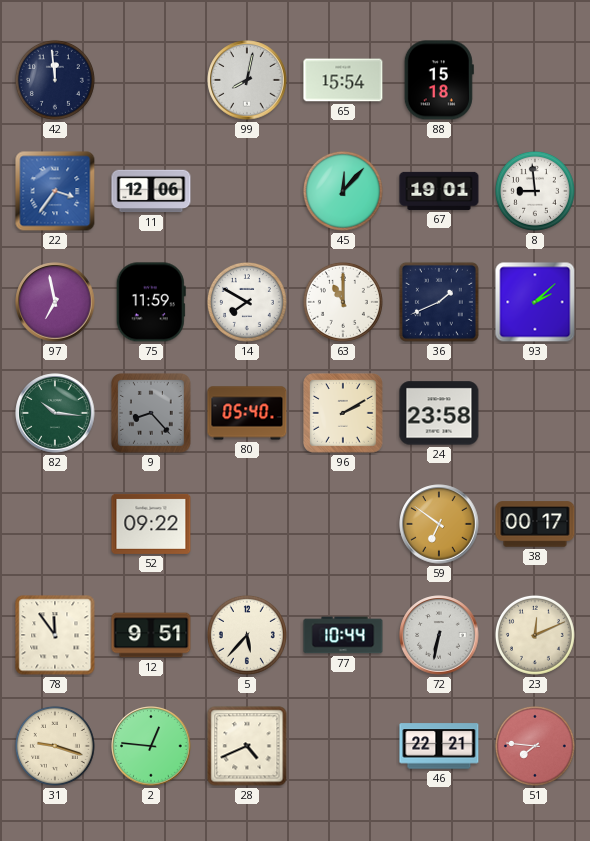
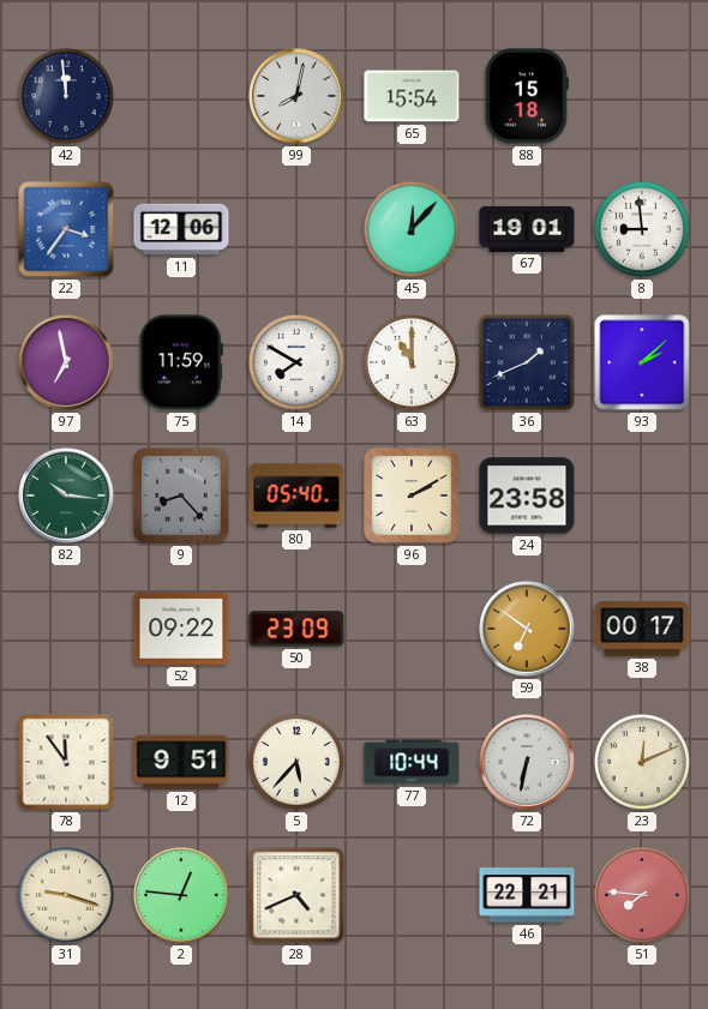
50: none -> 23:09 (296, 629)
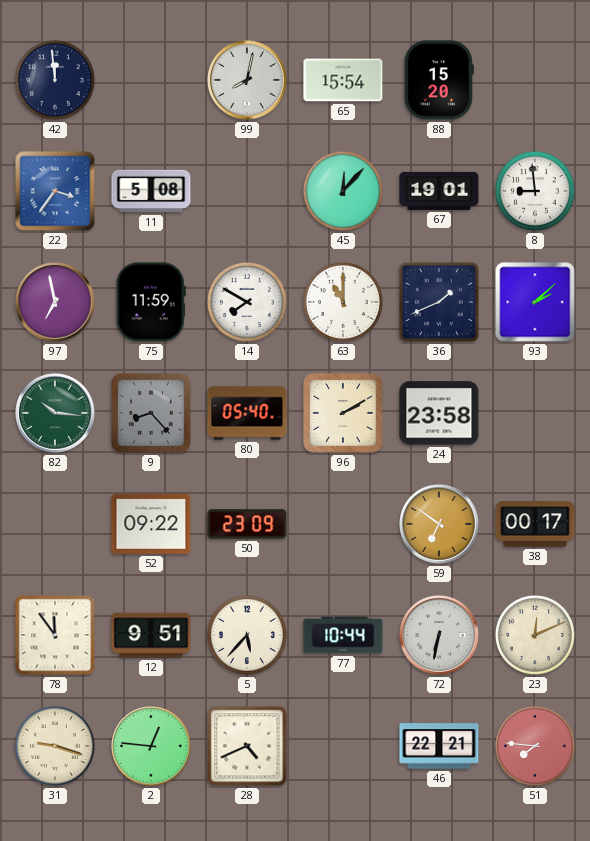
88: 15:18 -> 15:20 (439, 80)
11: 12:06 -> 5:08 (151, 191)
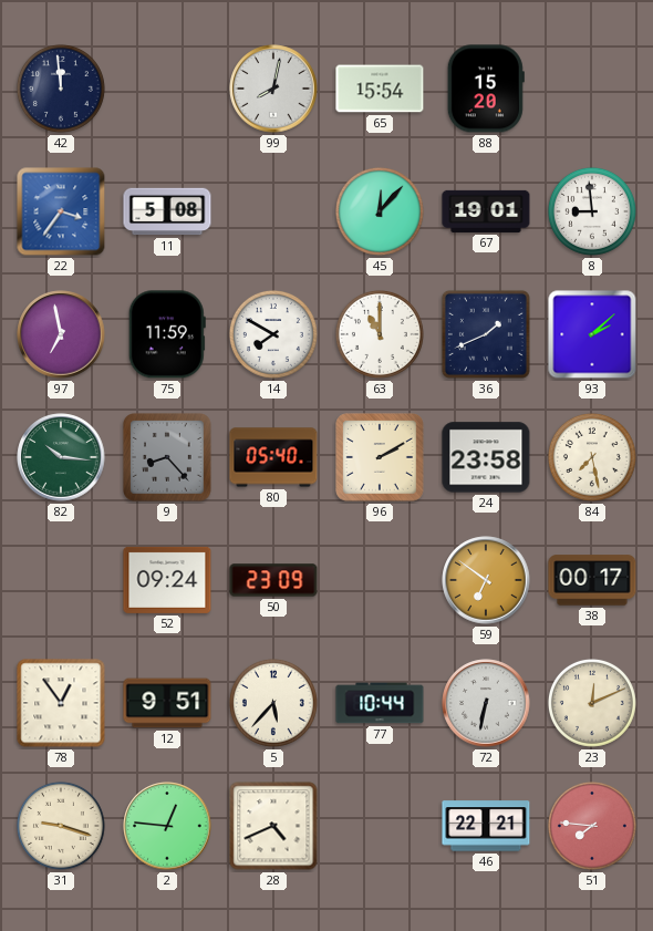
84: none -> 7:28 (592, 457)
52: 09:22 -> 09:24 (167, 580)
78: 11:54 -> 12:54 (61, 703)
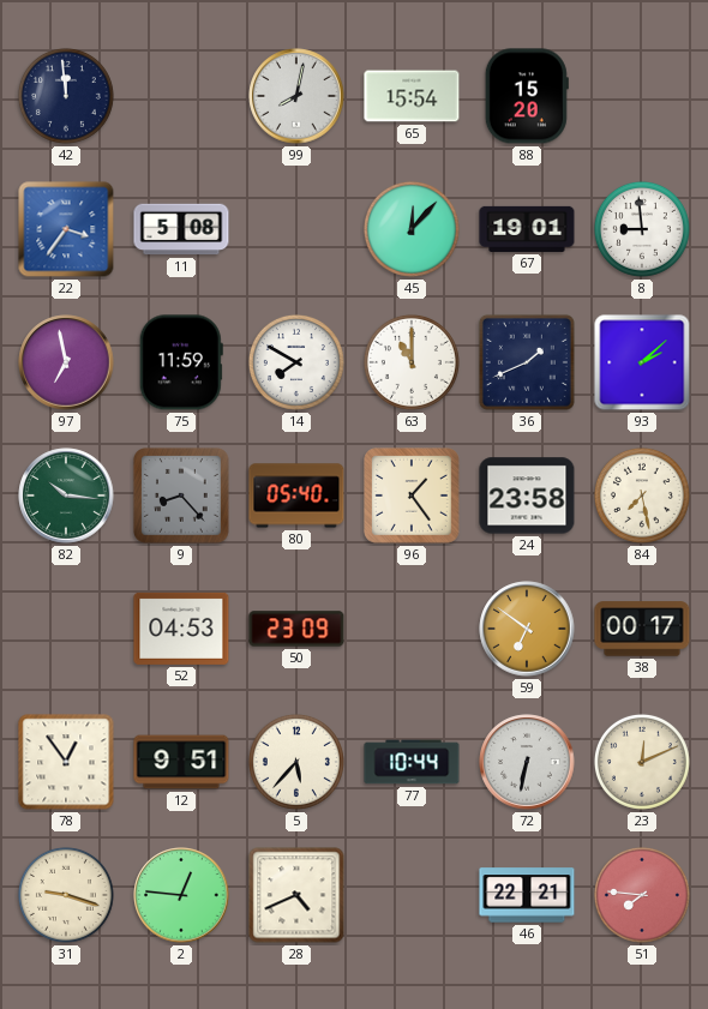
96: 2:10 -> 1:24 (413, 497)
52: 09:24 -> 04:53 (181, 629)
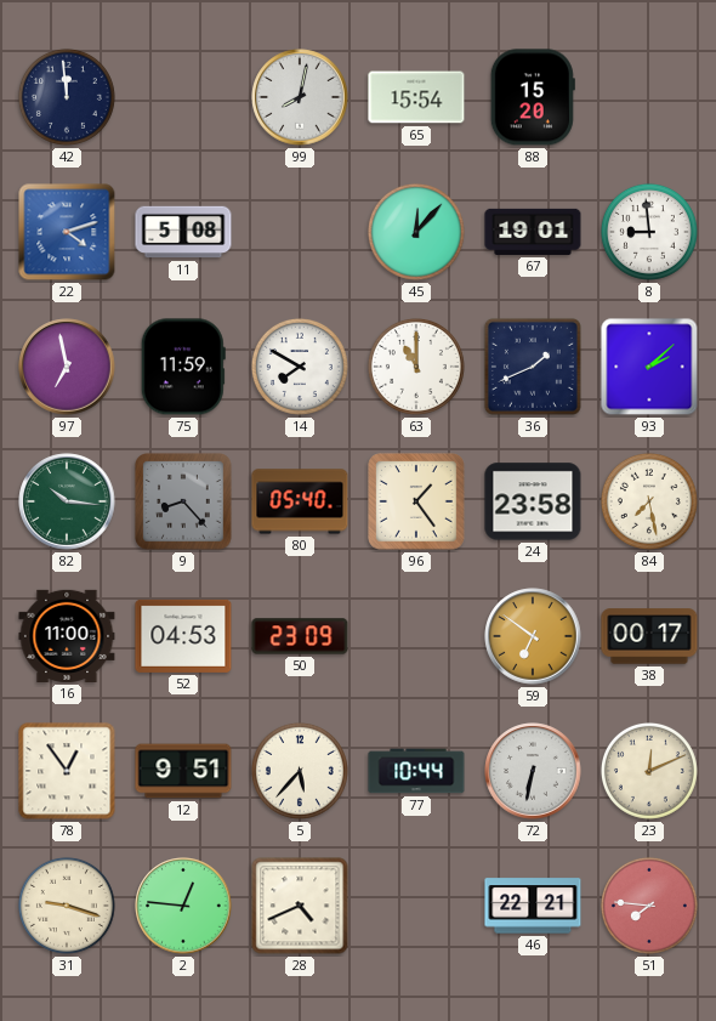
22: 3:36 -> 4:12 (67, 232)
16: none -> 11:00 (67, 636)
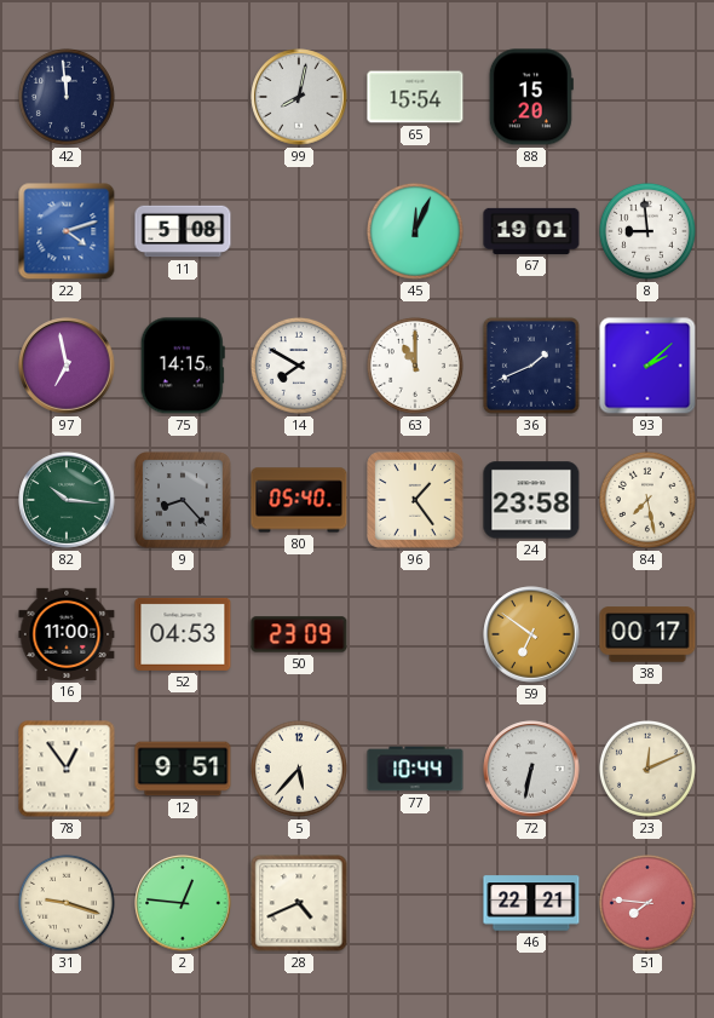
45: 12:07 -> 12:04 (415, 231)
75: 11:59 -> 14:15 (183, 366)
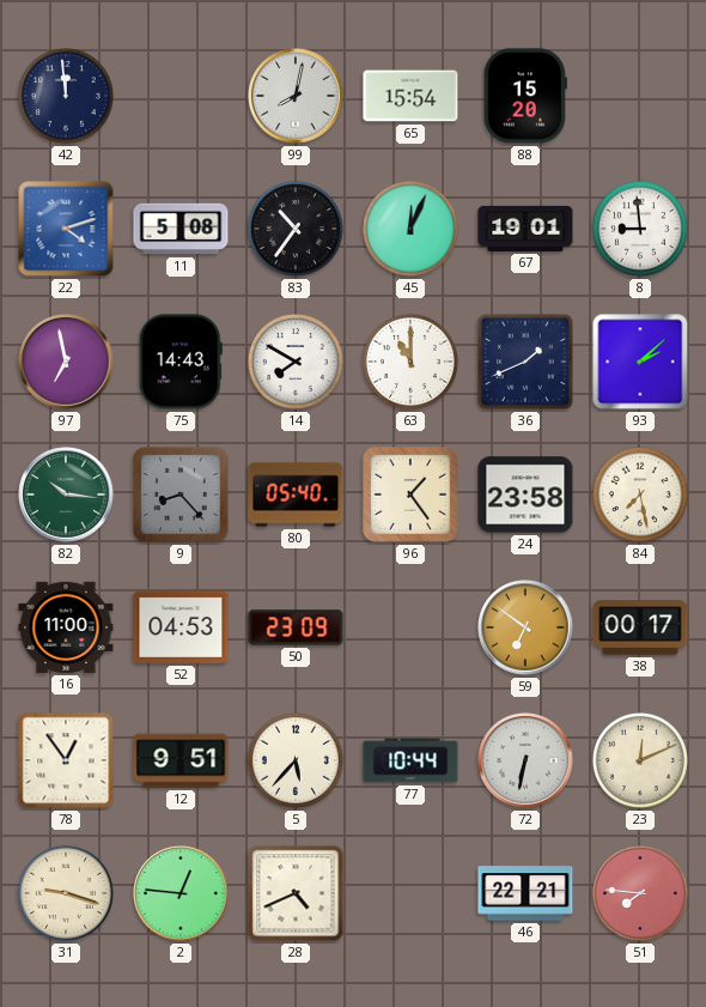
83: none -> 10:36 (296, 229)
75: 14:15 -> 14:43 (181, 362)
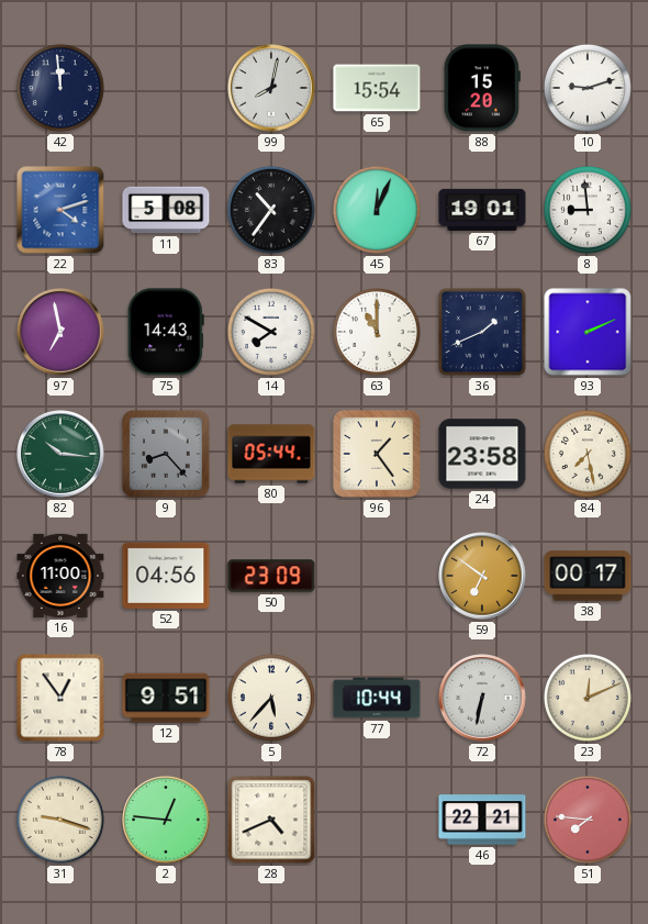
10: none -> 9:12 (588, 88)
93: 2:08 -> 2:11 (588, 332)
80: 05:40 -> 05:44 (271, 454)
52: 04:53 -> 04:56 (166, 576)
